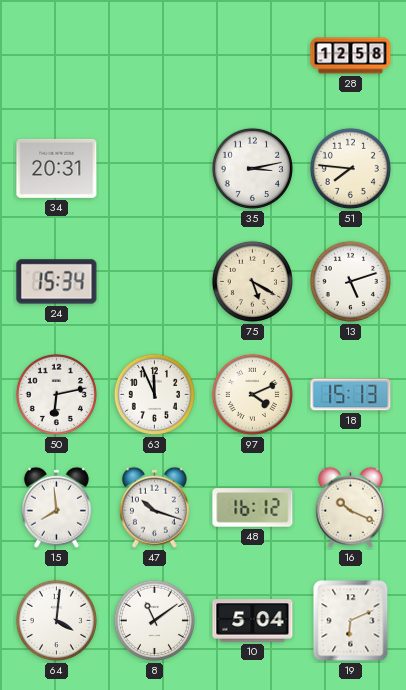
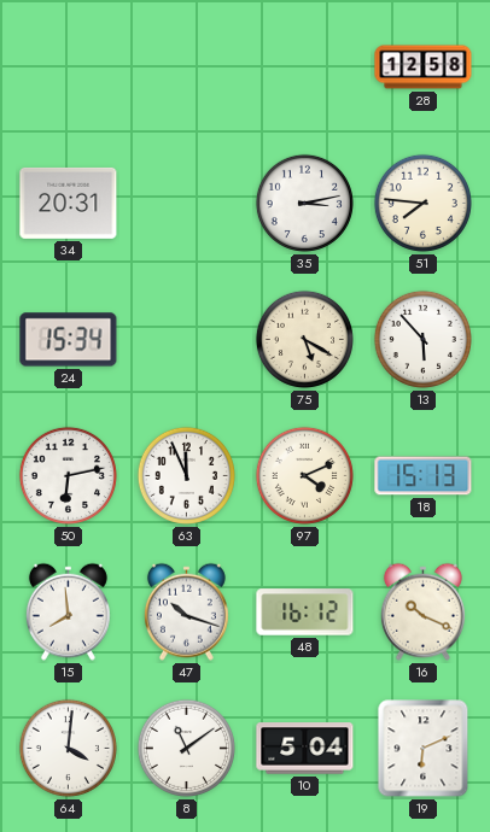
13: 5:12 -> 5:53 (422, 339)
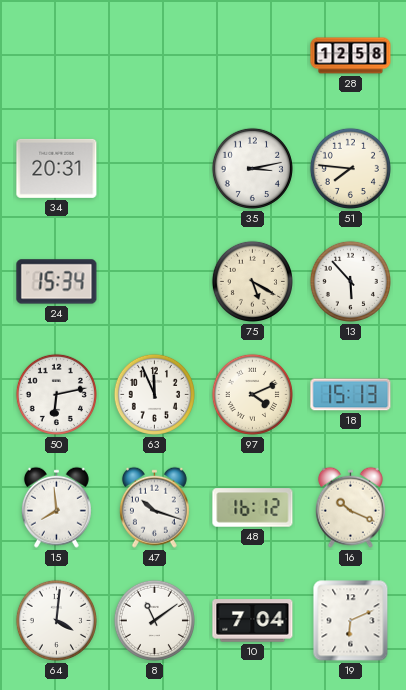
10: 5:04 -> 7:04 (253, 621)
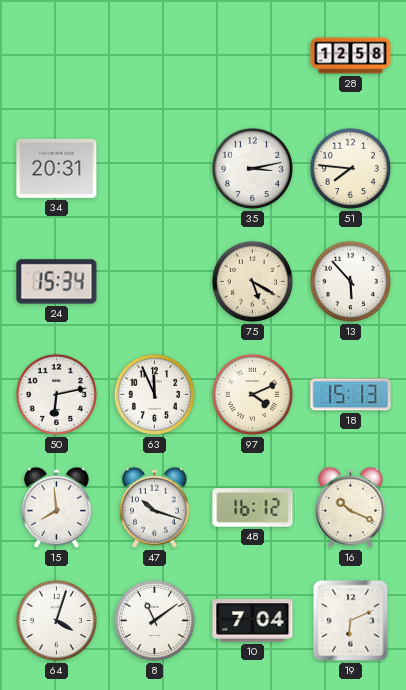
64: 4:01 -> 4:03 (56, 620)
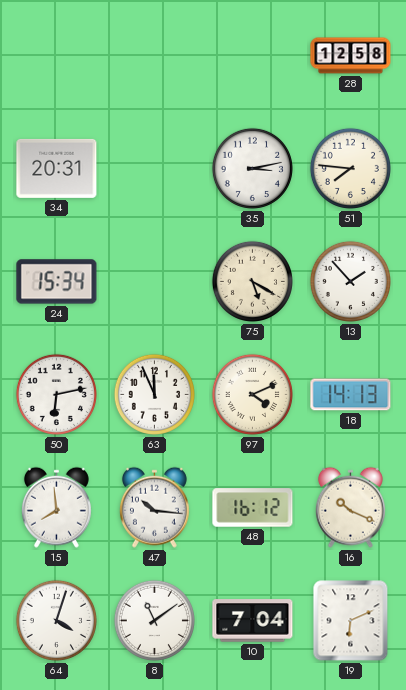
13: 5:53 -> 1:53 (350, 281)
18: 15:13 -> 14:13 (351, 395)
47: 10:18 -> 10:16 (154, 507)
